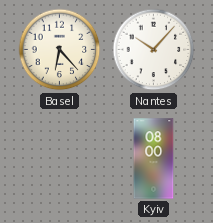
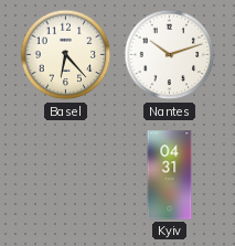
Nantes: 10:07 -> 10:12 (170, 55)
Kyiv: 08:00 -> 04:31 (170, 175)
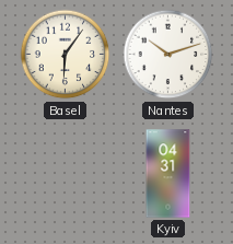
Basel: 6:23 -> 6:06 (66, 55)
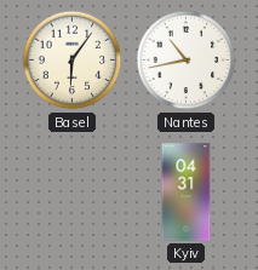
Nantes: 10:12 -> 10:43 (187, 61)
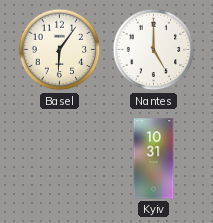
Nantes: 10:43 -> 5:00 (154, 50)
Kyiv: 04:31 -> 10:31 (154, 159)
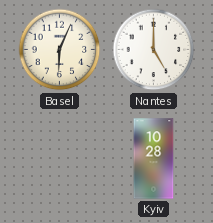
Basel: 6:06 -> 6:04 (60, 50)
Kyiv: 10:31 -> 10:28 (154, 159)
